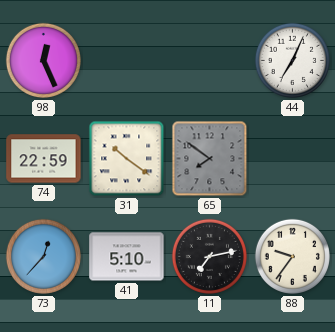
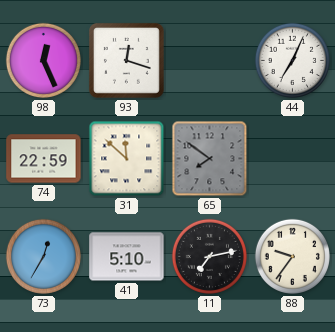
93: none -> 12:18 (126, 60)
31: 10:21 -> 11:52 (127, 159)
73: 12:37 -> 12:35 (43, 256)
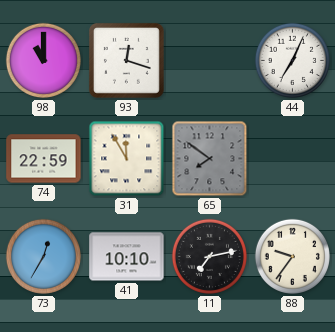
98: 12:26 -> 11:00 (43, 60)
31: 11:52 -> 11:55 (127, 159)
41: 5:10 -> 10:10 (127, 257)
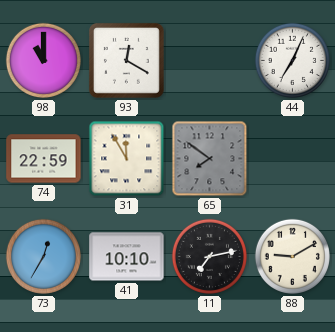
93: 12:18 -> 12:20 (126, 60)
88: 9:36 -> 9:10 (292, 256)
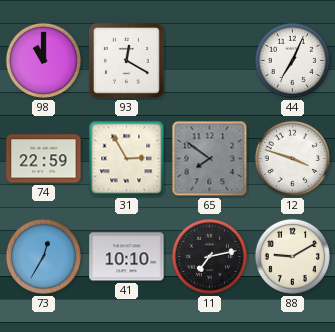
31: 11:55 -> 2:55 (127, 159)
12: none -> 3:48 (292, 158)
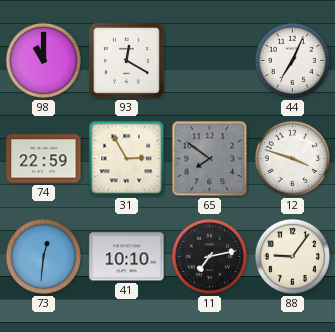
73: 12:35 -> 12:31 (43, 256)
88: 9:10 -> 9:06 (292, 256)
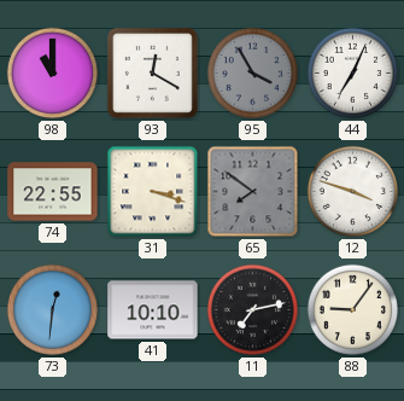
95: none -> 3:55 (252, 72)
74: 22:59 -> 22:55 (53, 192)
31: 2:55 -> 3:18 (153, 192)
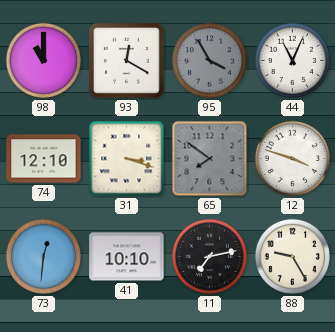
44: 7:04 -> 11:04 (292, 60)
74: 22:55 -> 12:10 (44, 159)
88: 9:06 -> 9:25 (292, 256)
